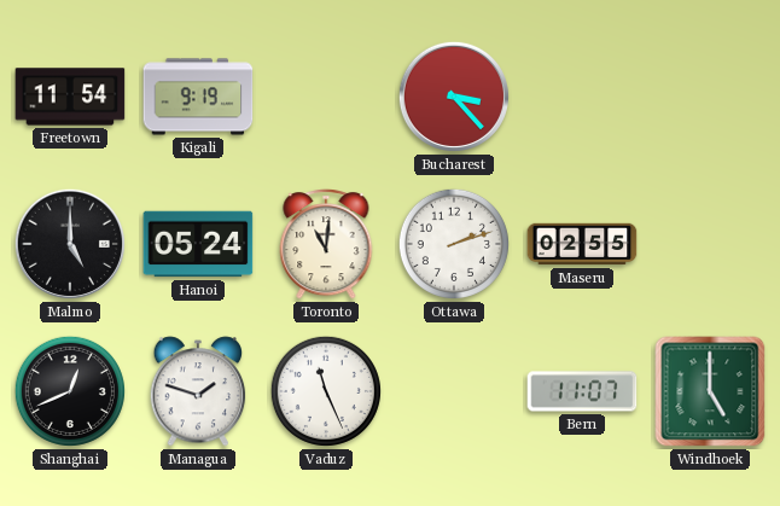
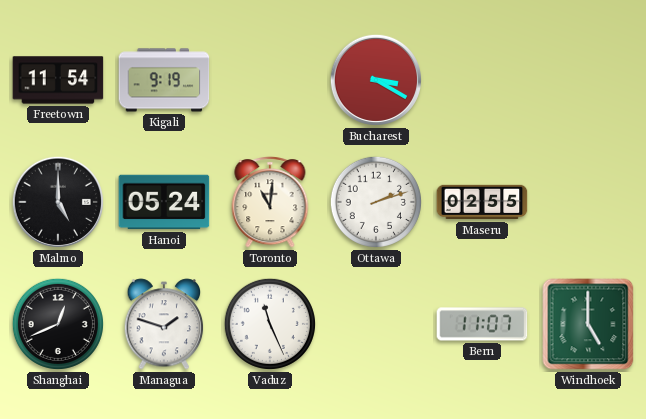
Bucharest: 3:23 -> 3:20 (376, 80)
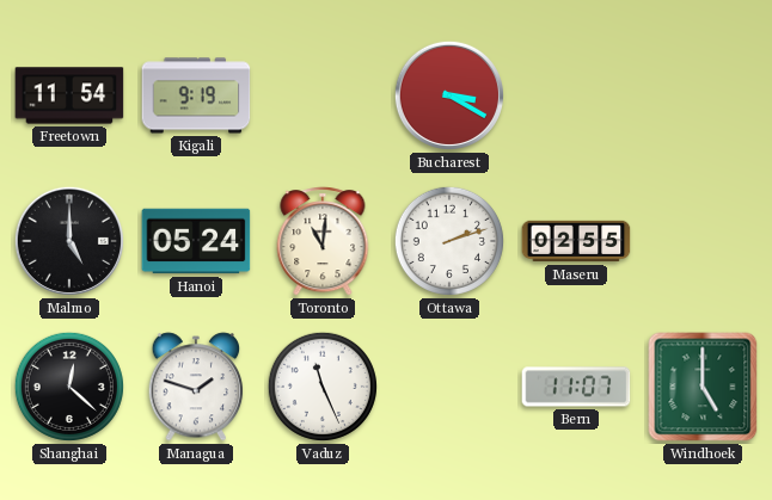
Shanghai: 12:41 -> 12:22 (69, 387)
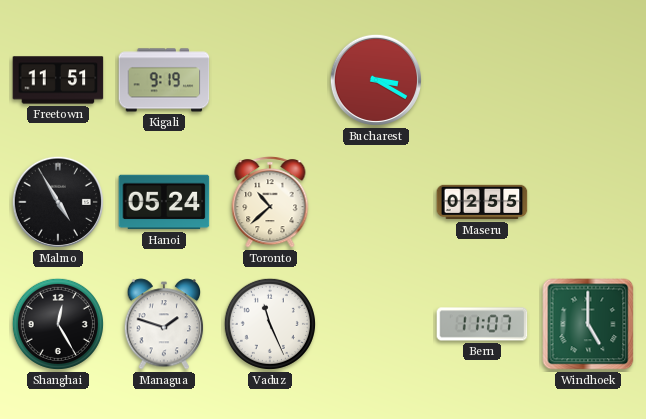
Freetown: 11:54 -> 11:51 (58, 80)
Malmo: 5:00 -> 4:55 (58, 202)
Toronto: 11:01 -> 10:38 (270, 202)
Ottawa: 2:12 -> none (449, 241)
Shanghai: 12:22 -> 12:25 (58, 324)
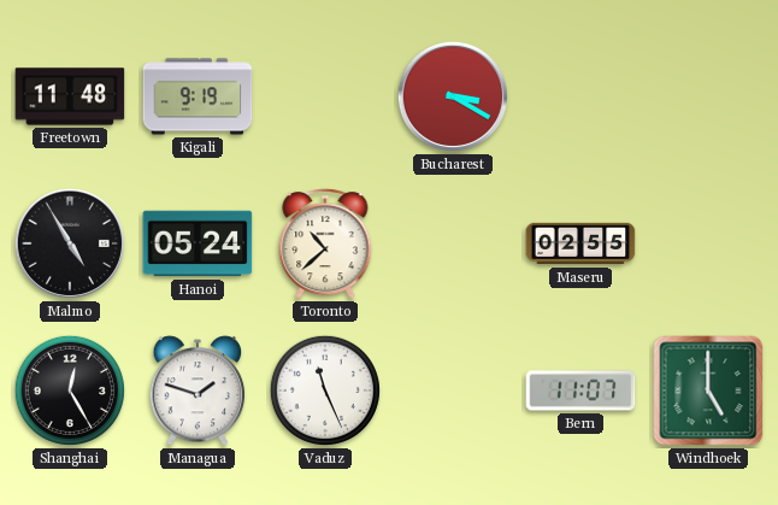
Freetown: 11:51 -> 11:48 (70, 96)
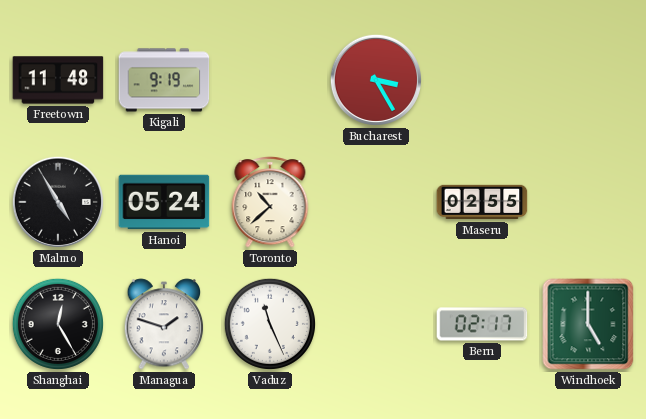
Bucharest: 3:20 -> 3:25 (376, 80)
Bern: 11:07 -> 02:17 (482, 324)
